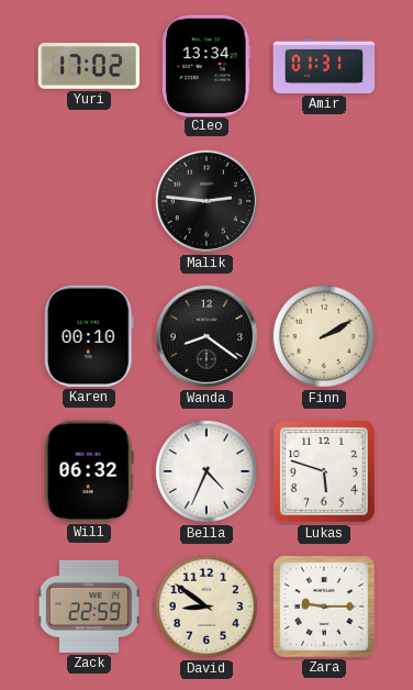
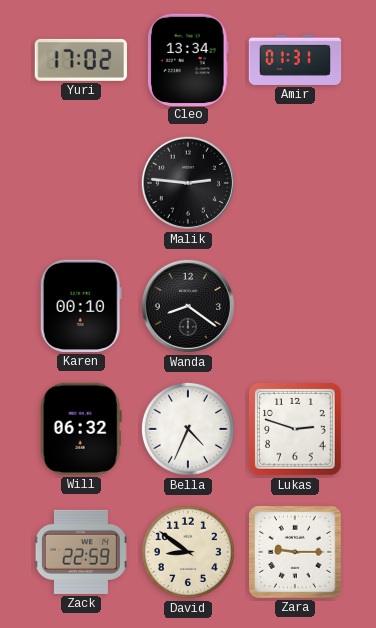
Finn: 2:10 -> none (324, 336)
Lukas: 5:48 -> 2:48 (296, 430)
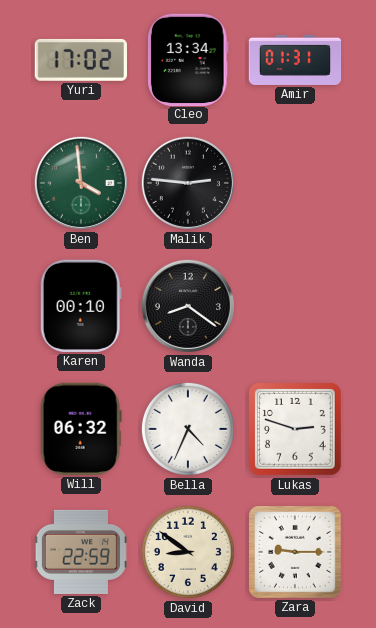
Ben: none -> 3:59 (81, 183)
